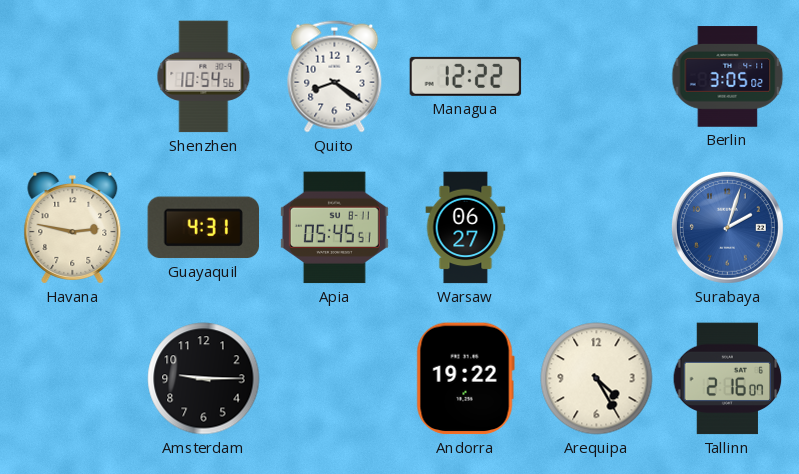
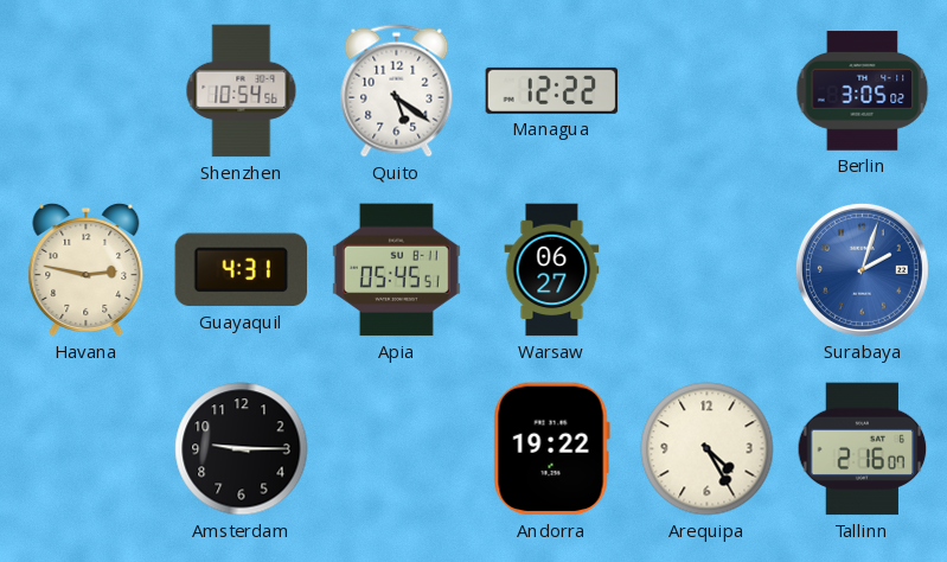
Quito: 8:21 -> 5:21 (397, 91)
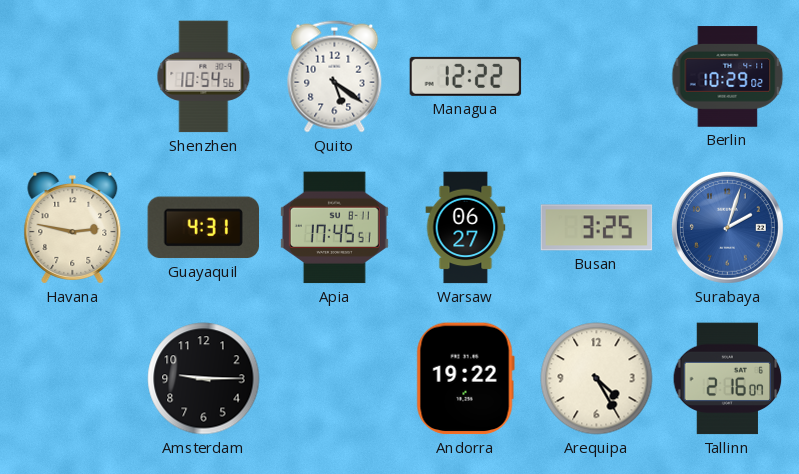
Berlin: 3:05 -> 10:29 (728, 77)
Apia: 05:45 -> 17:45 (334, 228)
Busan: none -> 3:25 (597, 228)
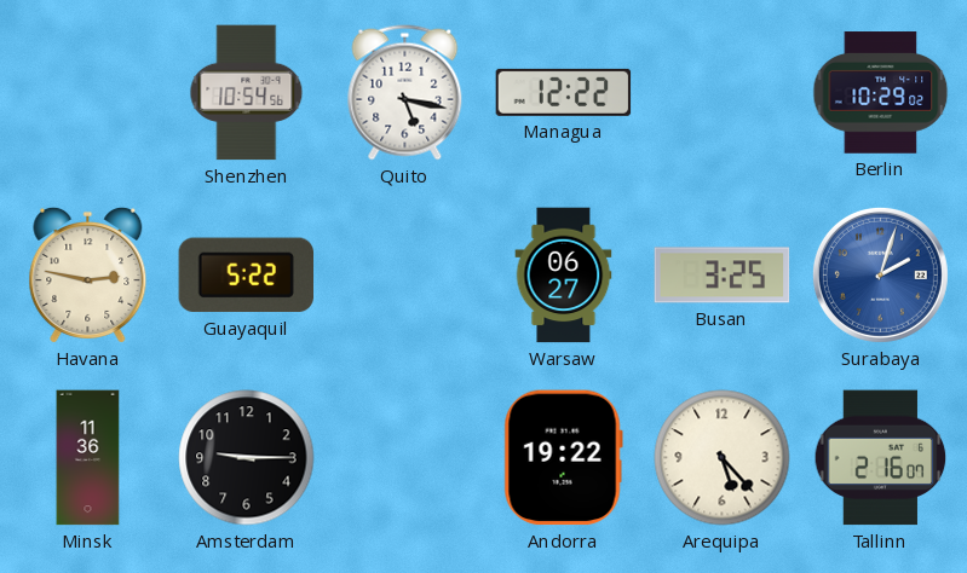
Quito: 5:21 -> 5:17 (405, 93)
Guayaquil: 4:31 -> 5:22 (247, 276)
Apia: 17:45 -> none (334, 228)
Minsk: none -> 11:36 (88, 458)
Arequipa: 4:25 -> 5:23 (723, 458)
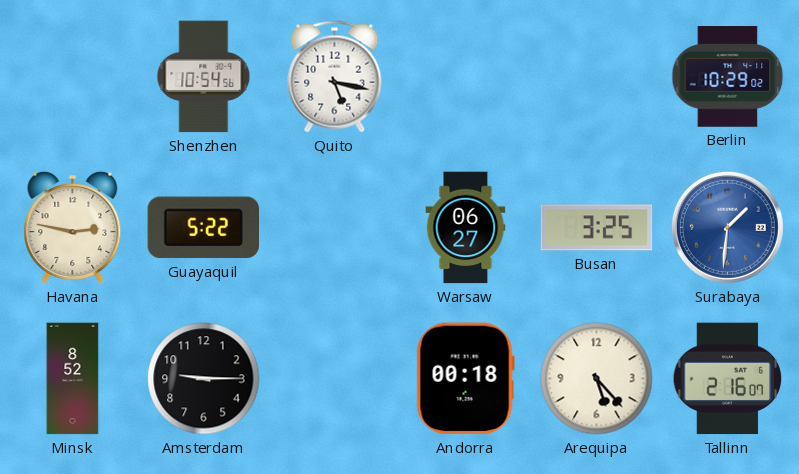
Managua: 12:22 -> none (564, 92)
Surabaya: 2:03 -> 1:31 (727, 227)
Minsk: 11:36 -> 8:52 (73, 379)
Andorra: 19:22 -> 00:18 (465, 379)
